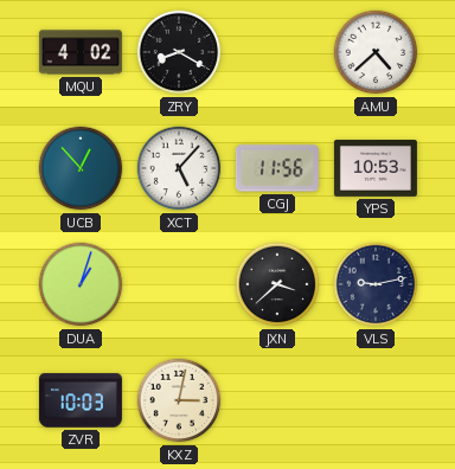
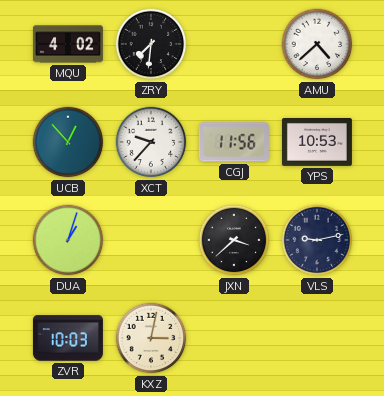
ZRY: 8:20 -> 7:31 (151, 44)
XCT: 5:07 -> 9:37 (151, 142)
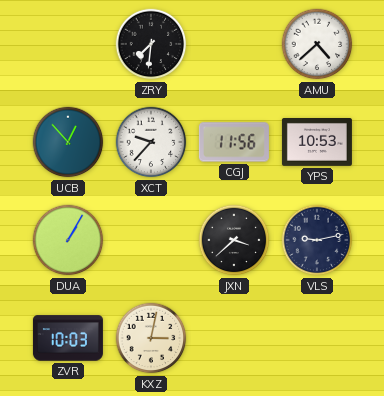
MQU: 4:02 -> none (68, 44)
DUA: 1:03 -> 1:05 (68, 240)
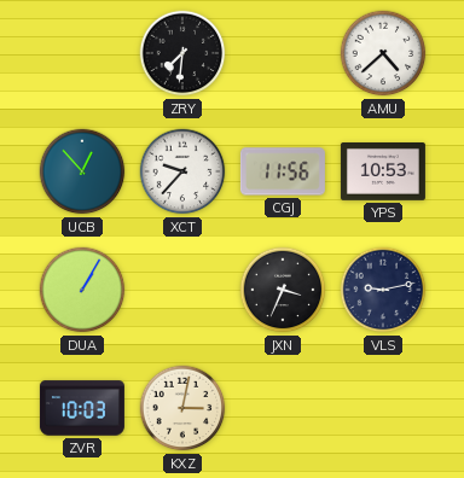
JXN: 3:38 -> 3:34 (283, 290)
